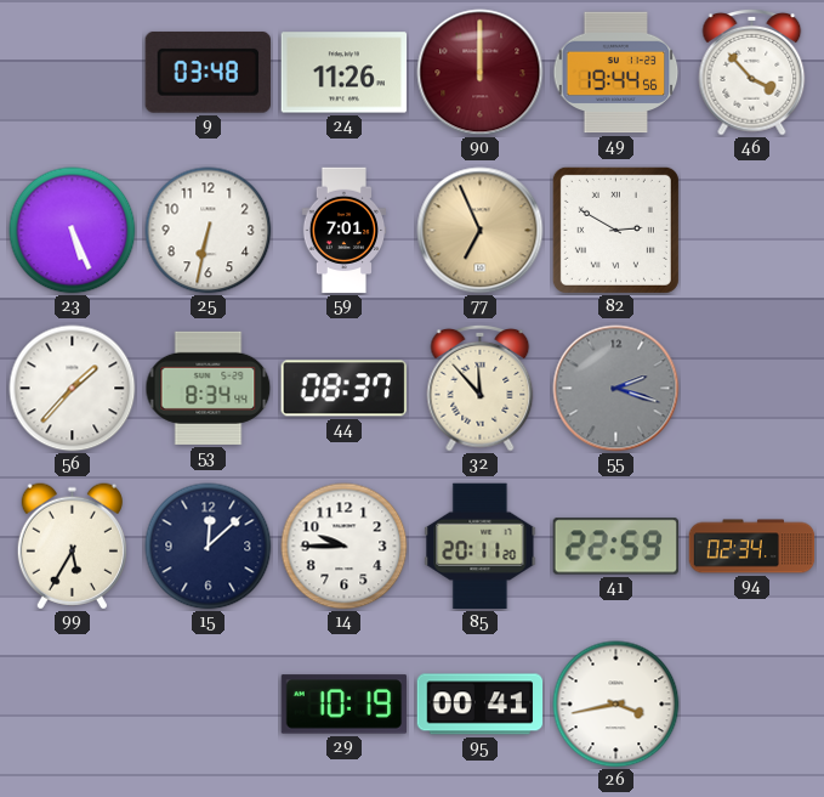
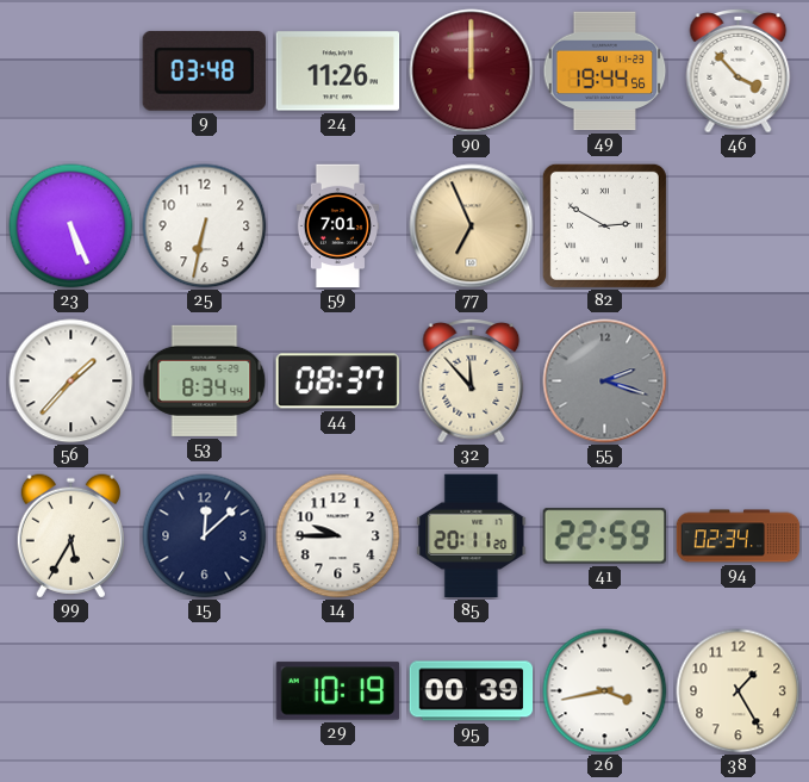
95: 00:41 -> 00:39 (472, 691)
38: none -> 1:25 (739, 691)
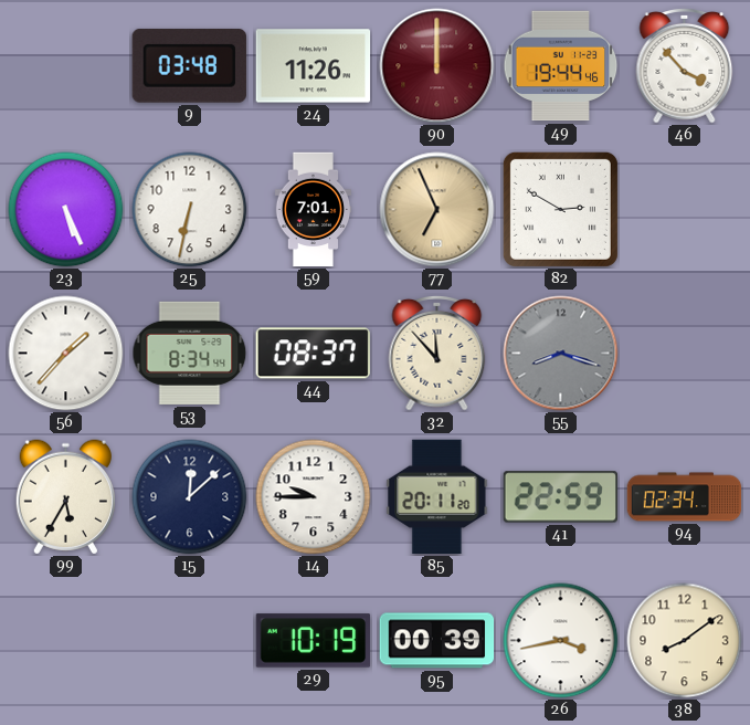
49: 19:44:56 -> 19:44:46 (561, 66)
55: 2:18 -> 8:18 (561, 354)
38: 1:25 -> 8:09 (685, 641)
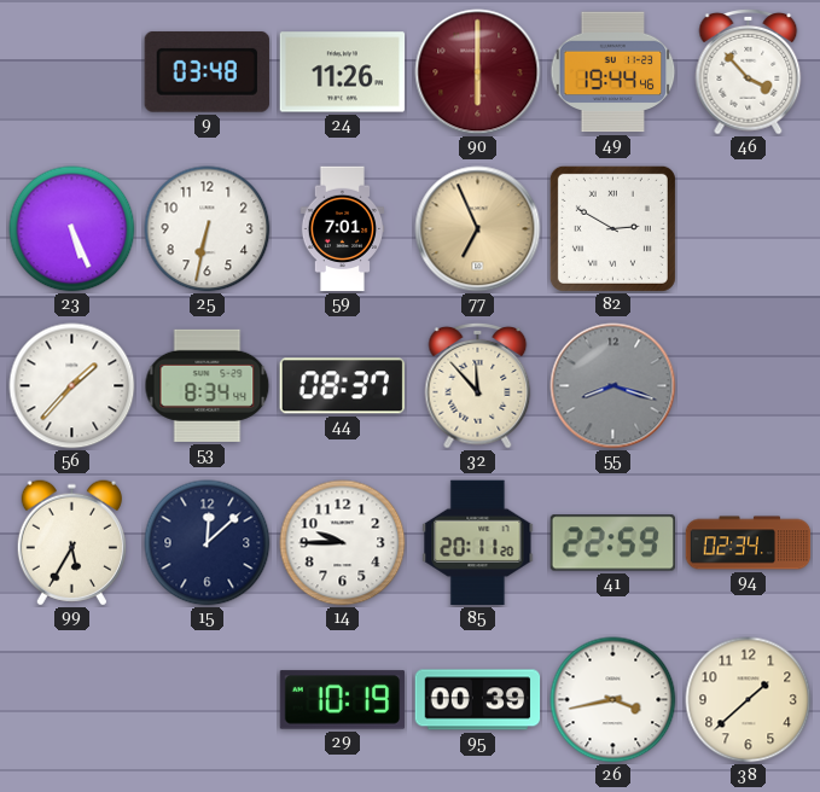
90: 12:00 -> 6:00 (478, 72)
38: 8:09 -> 1:38 (749, 700)
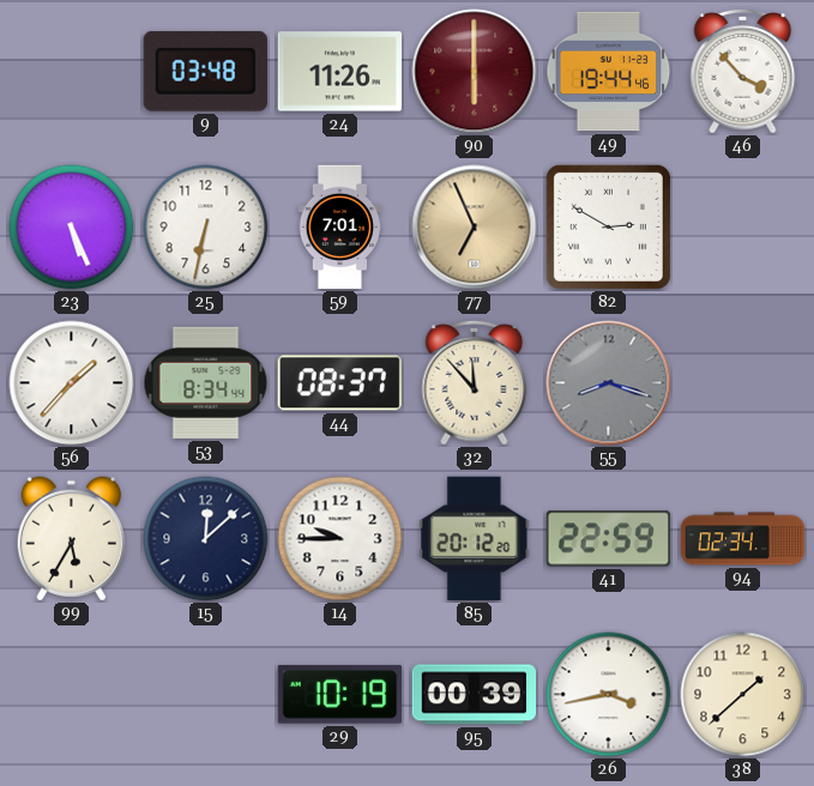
85: 20:11 -> 20:12 (475, 539)
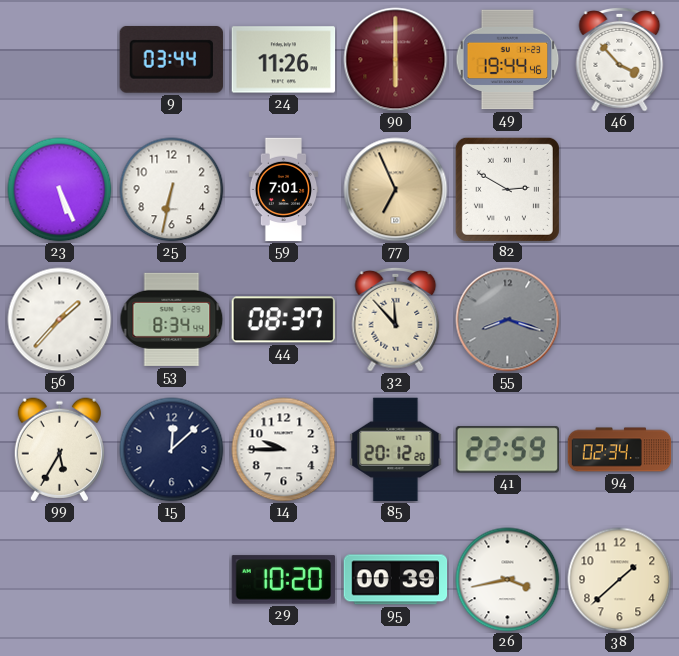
9: 03:48 -> 03:44 (171, 59)
29: 10:19 -> 10:20 (284, 580)
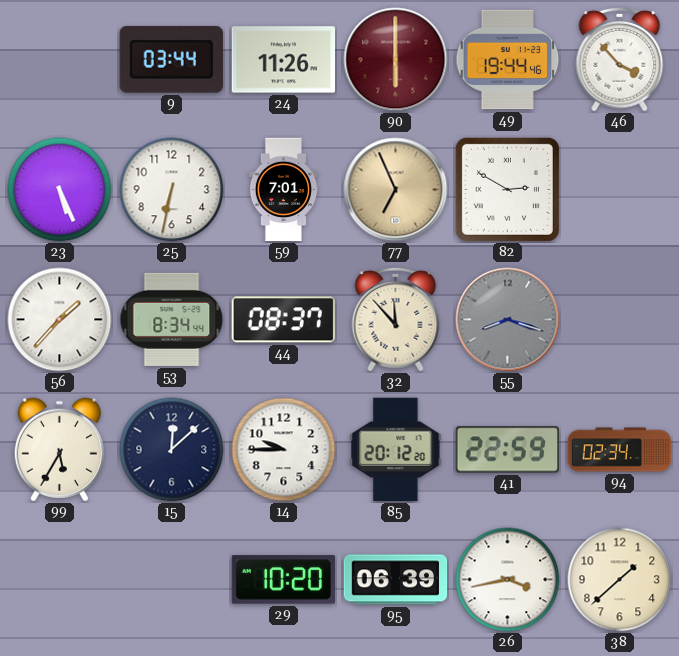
95: 00:39 -> 06:39 (396, 580)
